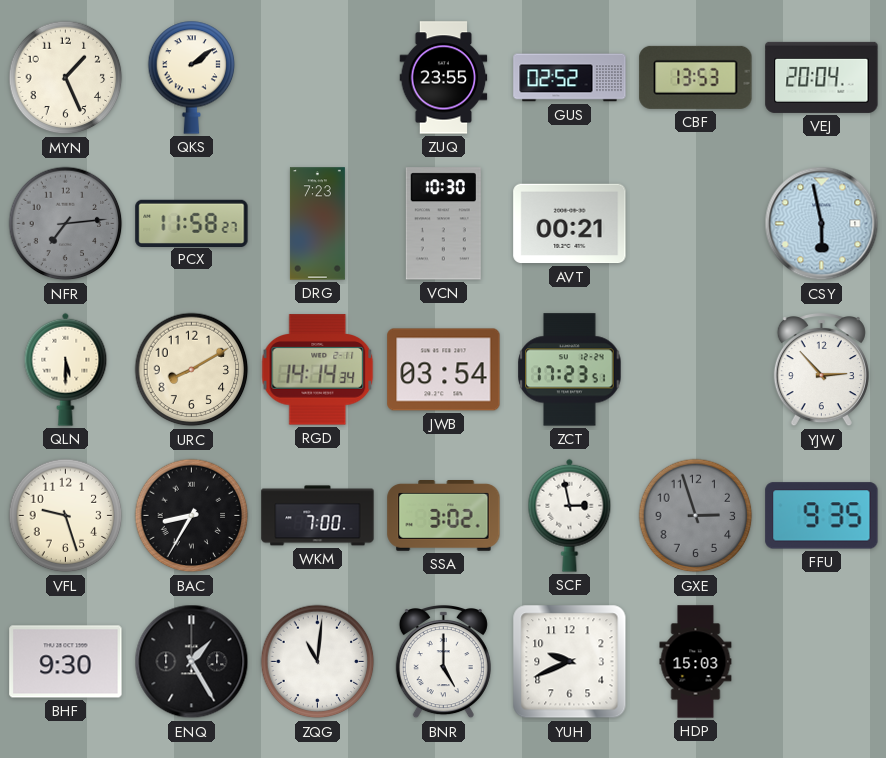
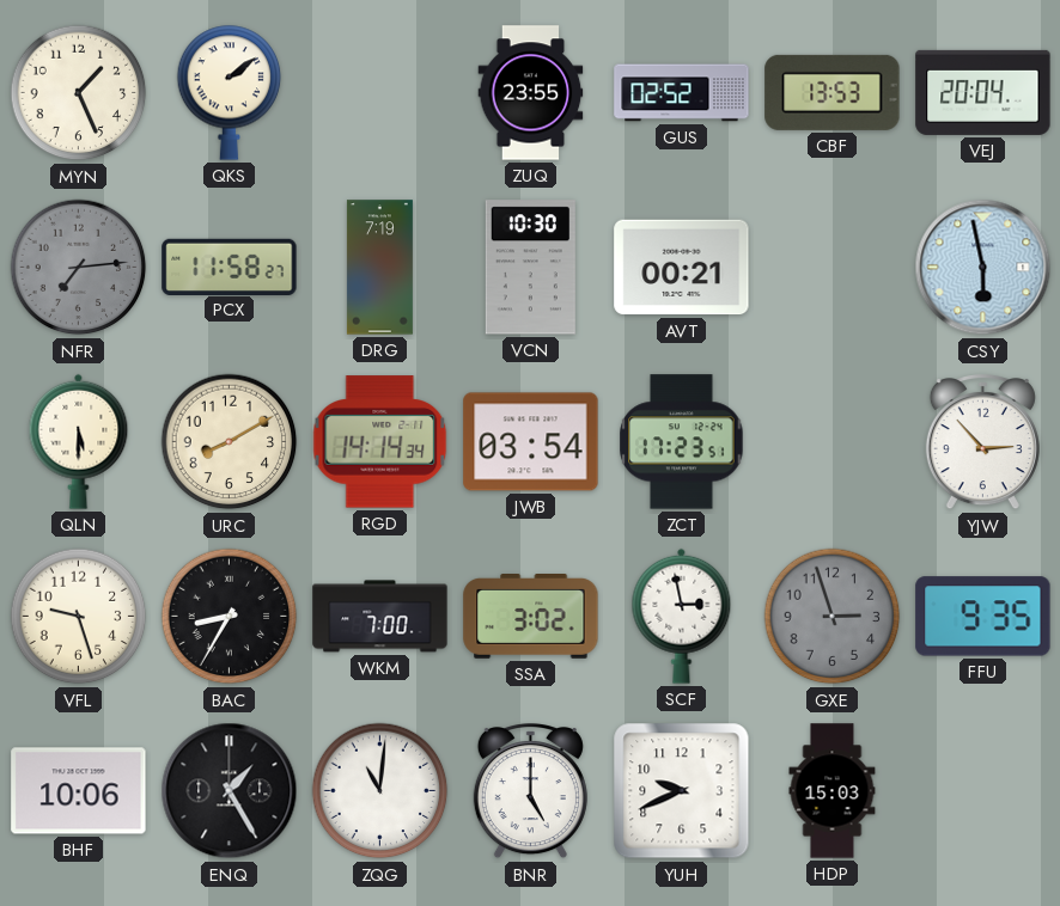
DRG: 7:23 -> 7:19 (379, 268)
BHF: 9:30 -> 10:06 (79, 791)
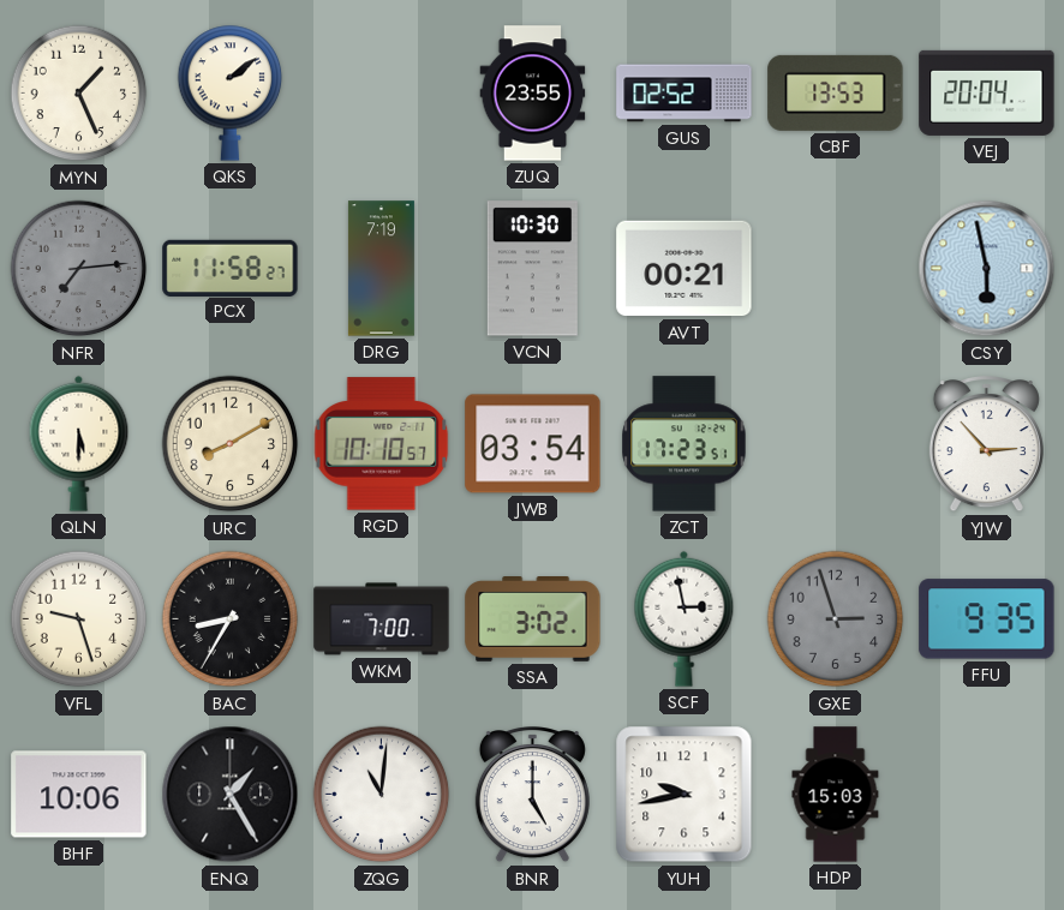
RGD: 14:14 -> 10:10 (382, 444)
YUH: 9:41 -> 9:43 (685, 795)
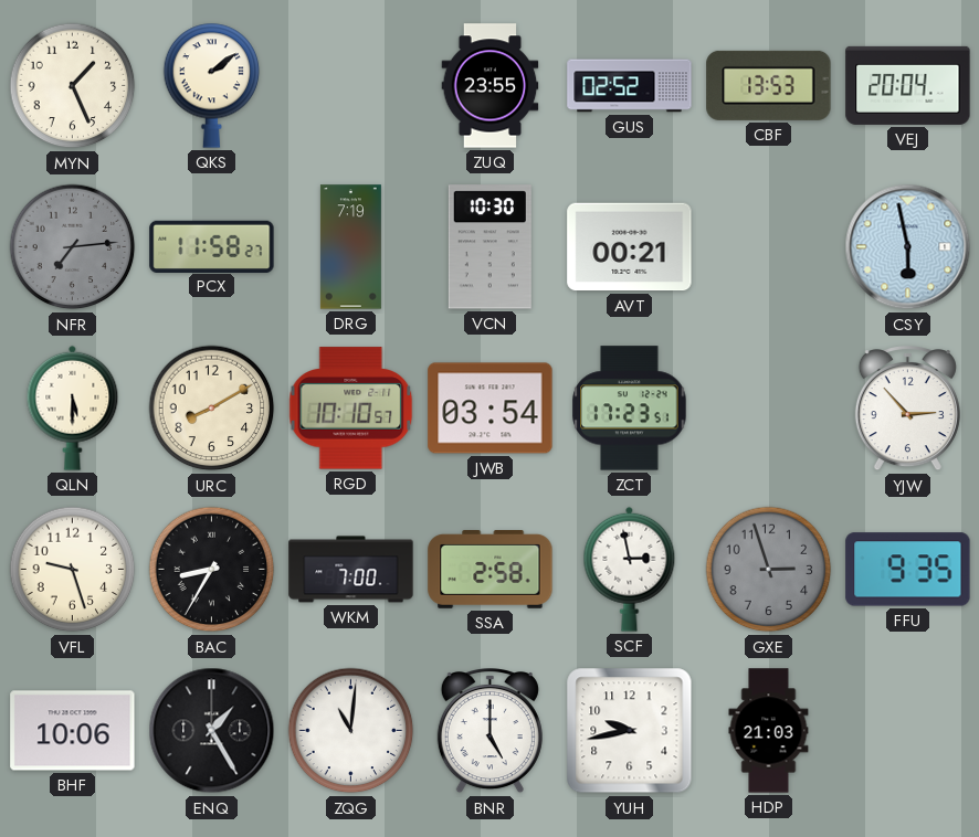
SSA: 3:02 -> 2:58 (491, 570)
HDP: 15:03 -> 21:03 (769, 731)
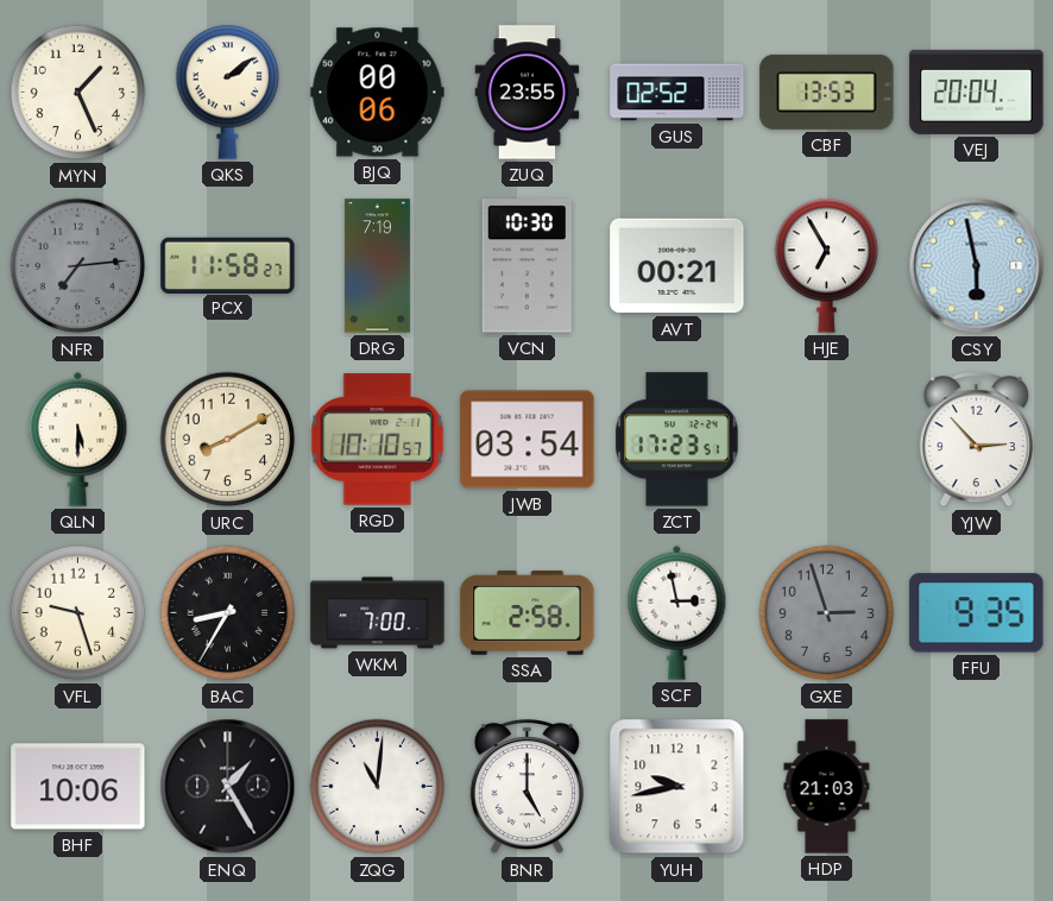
BJQ: none -> 00:06 (378, 93)
HJE: none -> 6:55 (827, 265)
